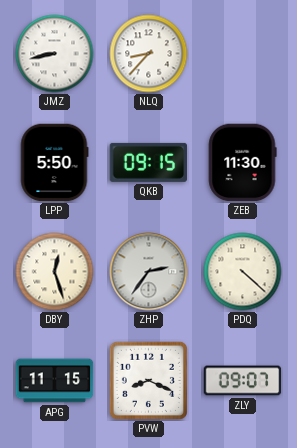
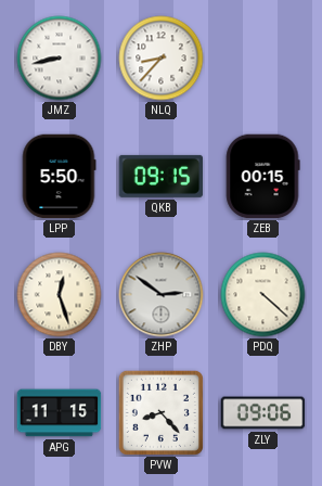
ZEB: 11:30 -> 00:15 (263, 177)
ZHP: 2:36 -> 2:51 (162, 295)
PVW: 8:19 -> 8:23 (160, 412)
ZLY: 09:07 -> 09:06 (263, 413)
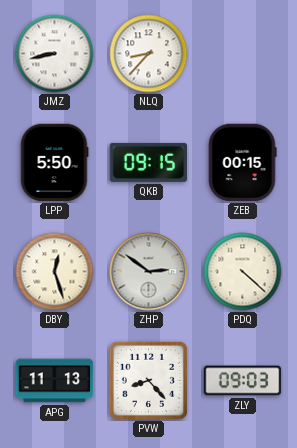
APG: 11:15 -> 11:13 (55, 381)
ZLY: 09:06 -> 09:03 (243, 381)
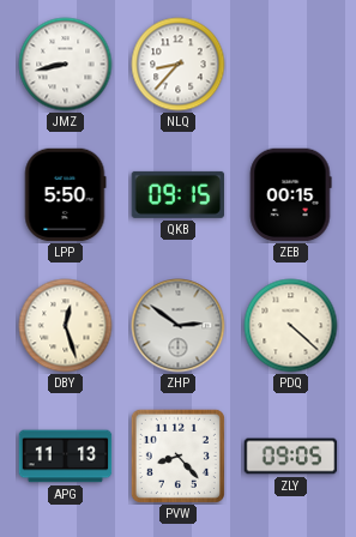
ZLY: 09:03 -> 09:05 (291, 457)
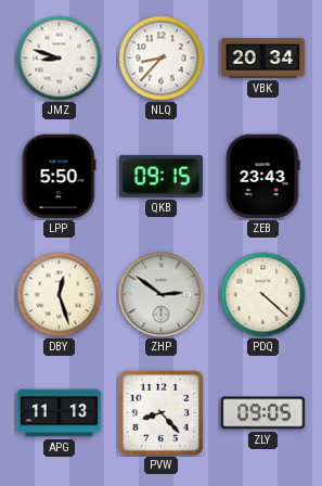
JMZ: 8:43 -> 8:48 (60, 59)
VBK: none -> 20:34 (263, 59)
ZEB: 00:15 -> 23:43 (263, 177)
